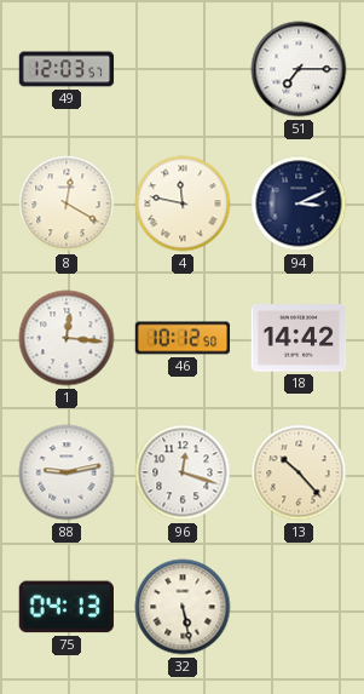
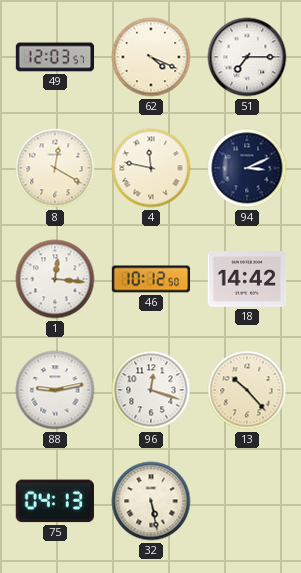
62: none -> 4:19 (151, 57)
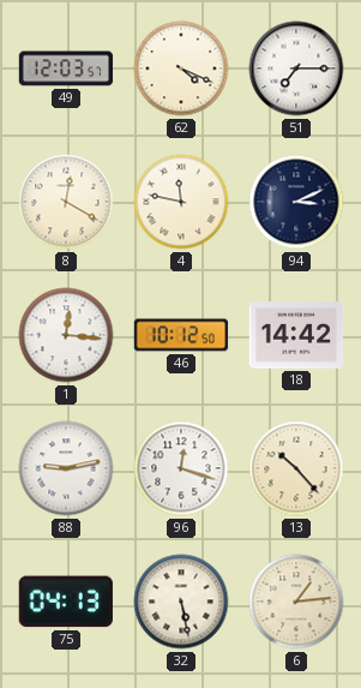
6: none -> 1:14 (296, 602)
